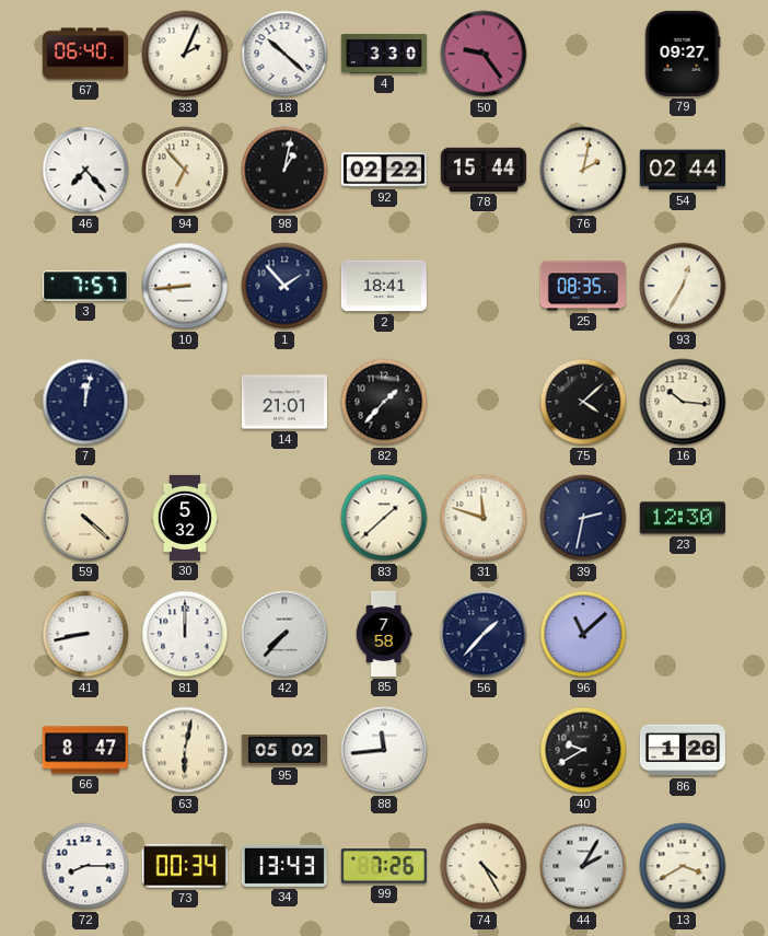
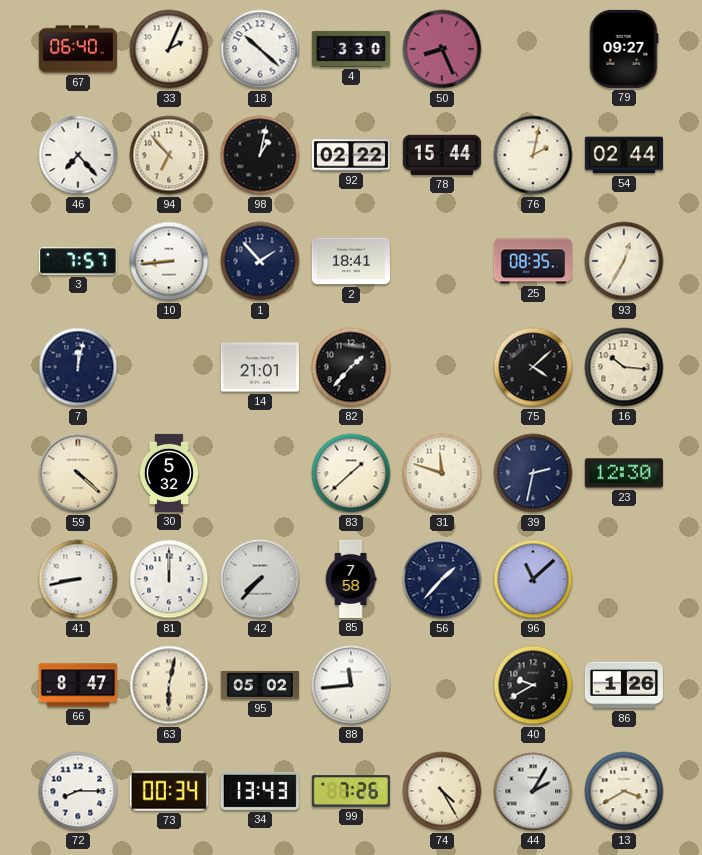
50: 9:24 -> 8:26 (442, 49)
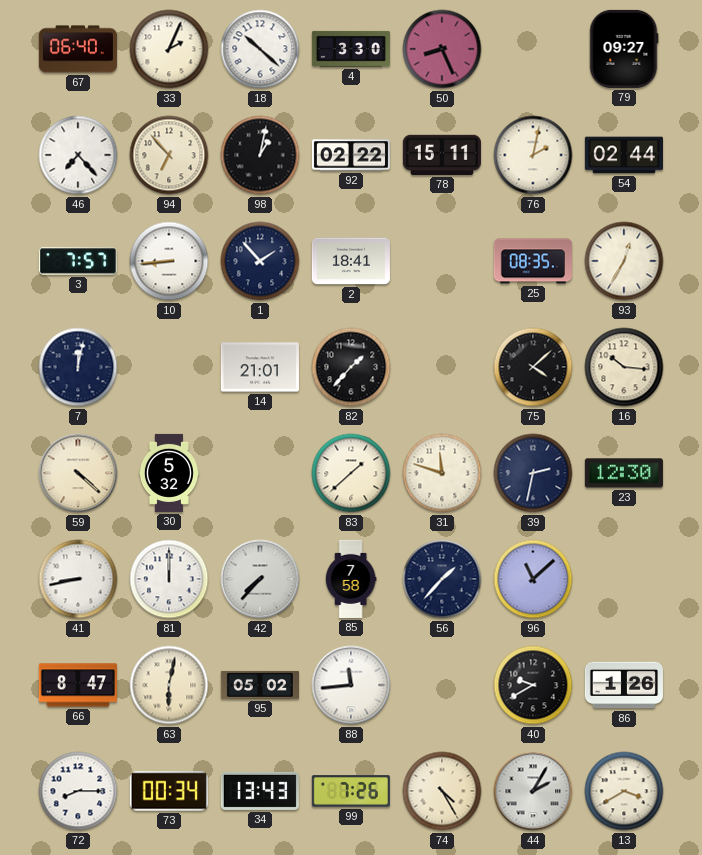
78: 15:44 -> 15:11 (442, 155)
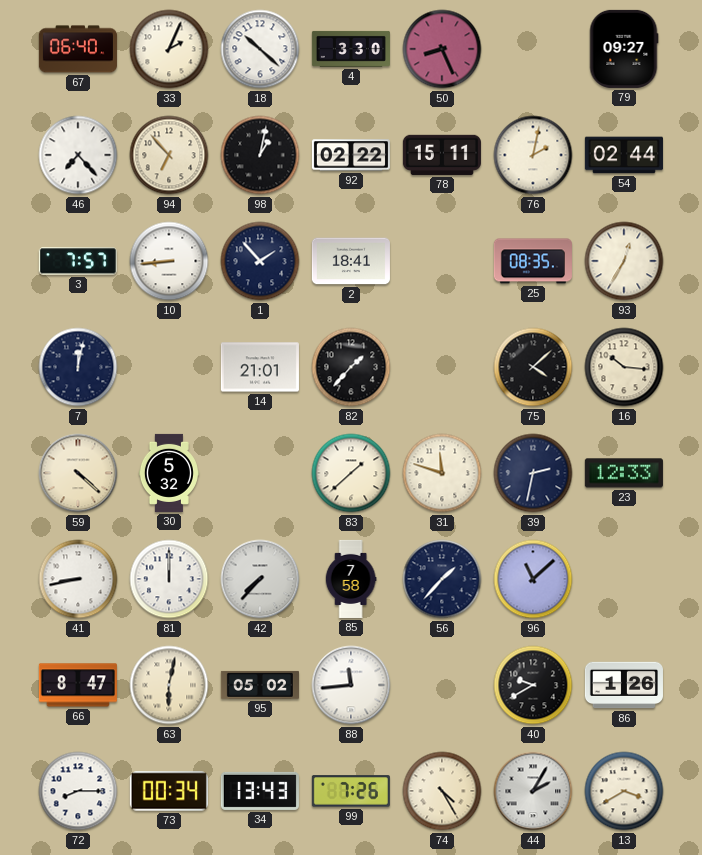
23: 12:30 -> 12:33 (624, 473)
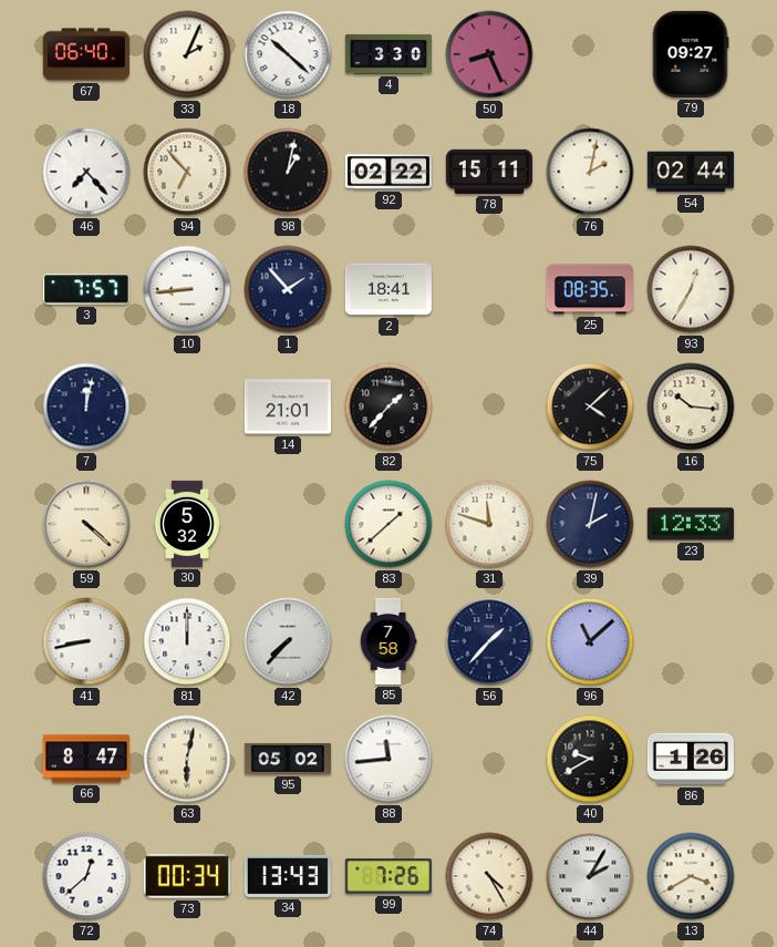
39: 2:32 -> 2:02 (590, 524)
72: 8:15 -> 12:38 (86, 876)
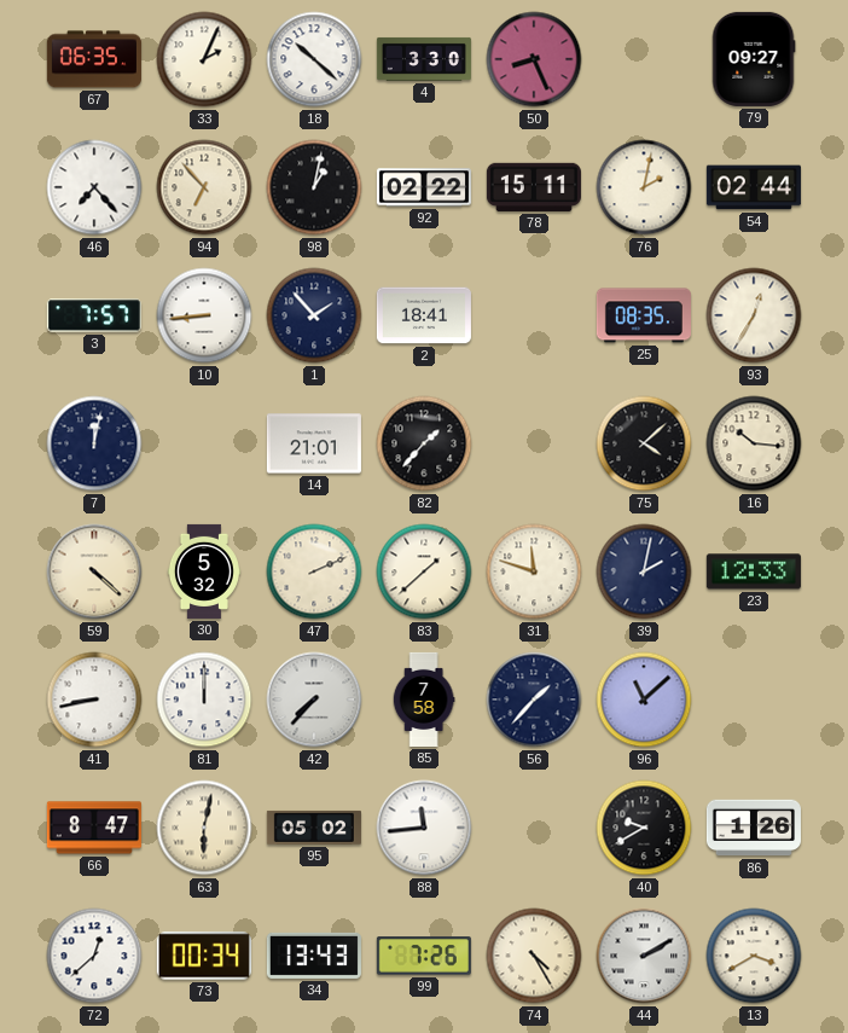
67: 06:40 -> 06:35 (94, 59)
47: none -> 2:11 (314, 571)
44: 2:05 -> 2:10 (644, 956)
